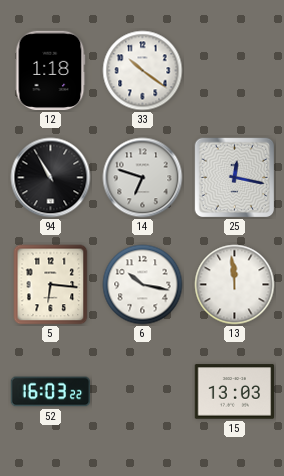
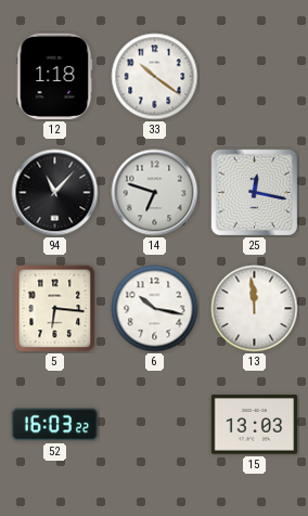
94: 10:55 -> 11:07 (55, 193)
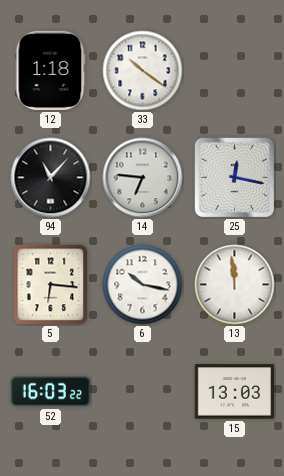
14: 6:48 -> 6:46 (143, 178)
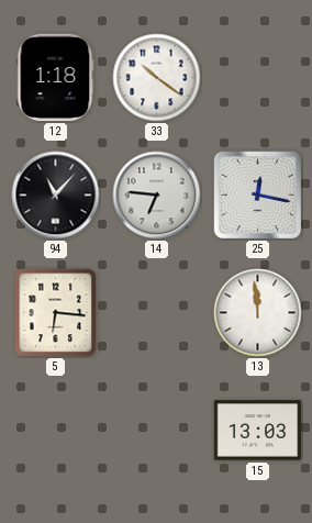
6: 10:17 -> none (143, 285)
52: 16:03 -> none (50, 392)
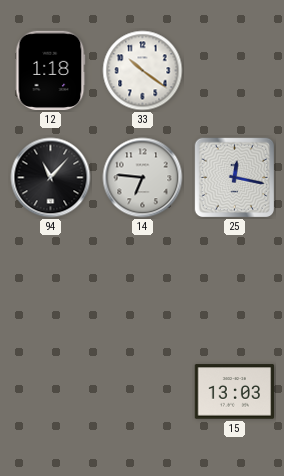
5: 6:16 -> none (56, 313)
13: 11:59 -> none (258, 313)
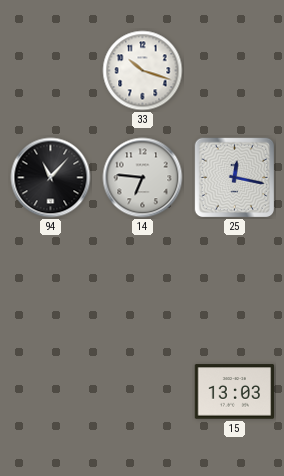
12: 1:18 -> none (50, 71)
33: 10:21 -> 10:18 (143, 71)
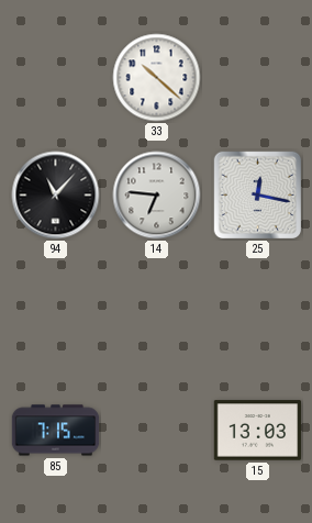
33: 10:18 -> 10:22 (157, 78)
85: none -> 7:15 (56, 431)
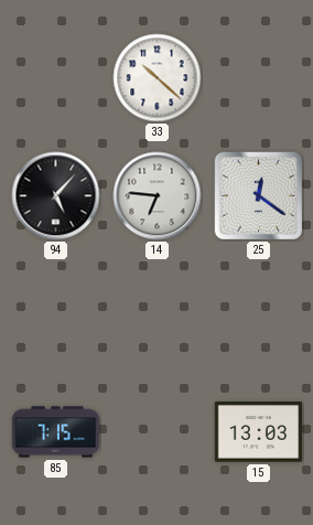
94: 11:07 -> 5:07 (56, 196)
25: 12:17 -> 12:21 (259, 196)
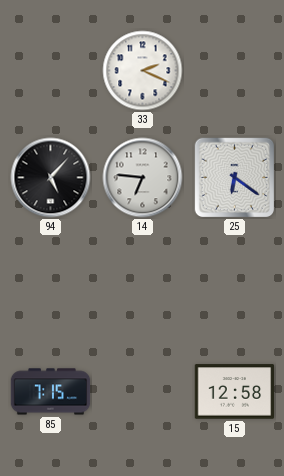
33: 10:22 -> 2:19 (143, 71)
25: 12:21 -> 6:21 (235, 178)
15: 13:03 -> 12:58 (235, 392)
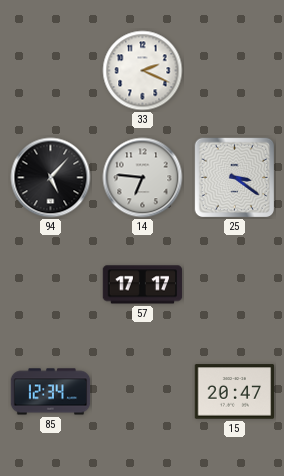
25: 6:21 -> 3:21 (235, 178)
57: none -> 17:17 (143, 285)
85: 7:15 -> 12:34 (51, 392)
15: 12:58 -> 20:47 (235, 392)
